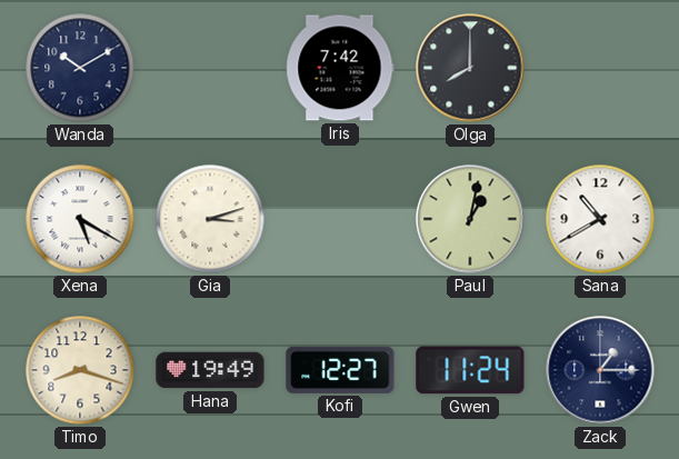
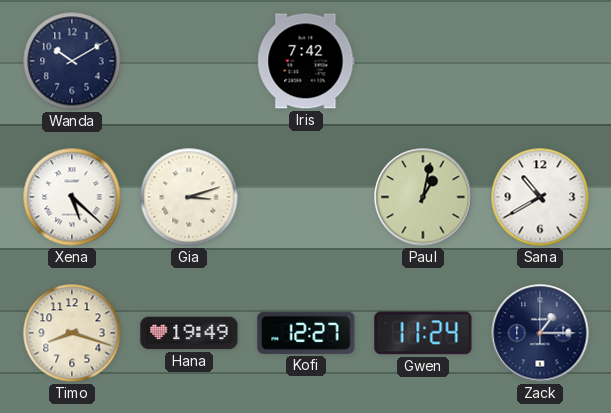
Olga: 8:00 -> none (470, 68)
Xena: 5:20 -> 5:22 (72, 197)
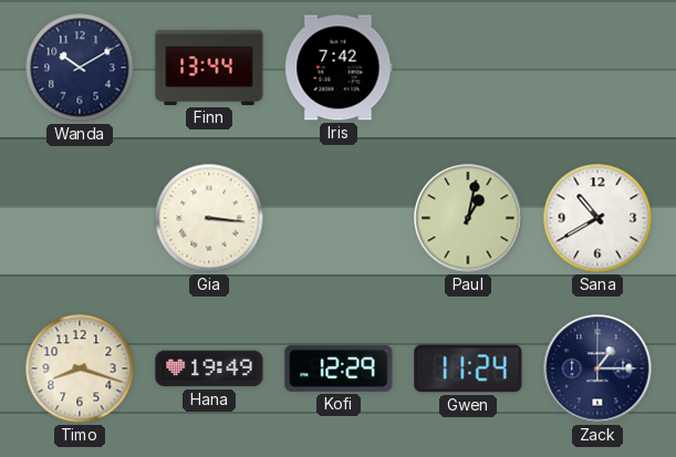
Finn: none -> 13:44 (209, 67)
Xena: 5:22 -> none (72, 197)
Gia: 3:12 -> 3:16 (209, 218)
Kofi: 12:27 -> 12:29 (339, 368)
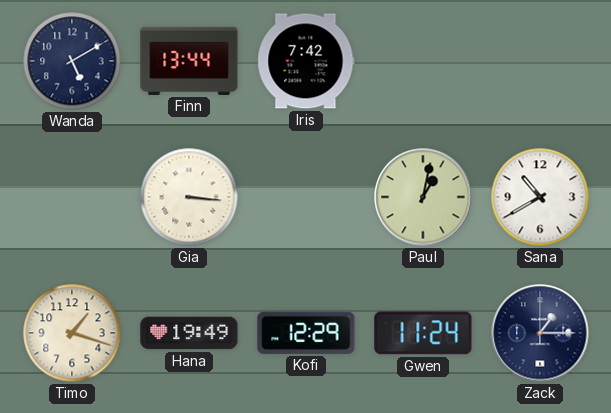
Wanda: 10:10 -> 5:10 (72, 61)
Timo: 8:18 -> 1:18 (72, 333)
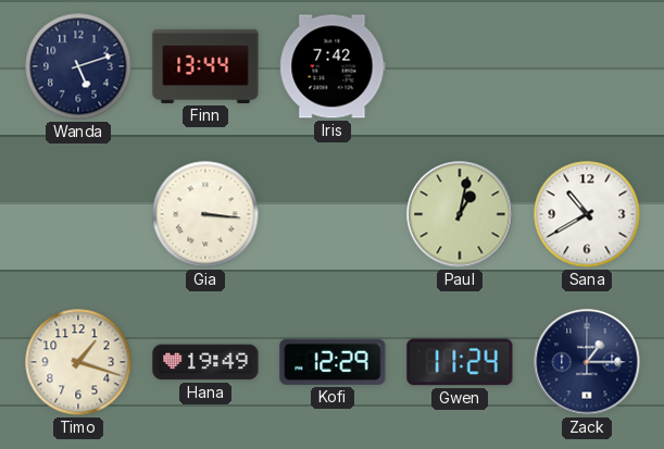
Wanda: 5:10 -> 5:12 (78, 66)
